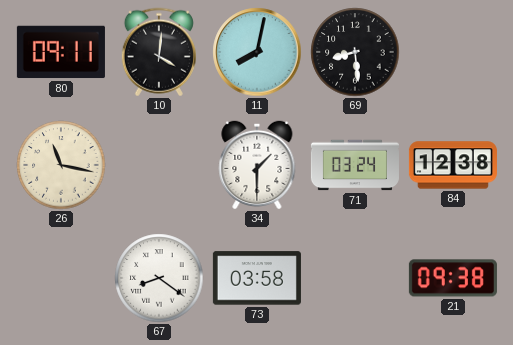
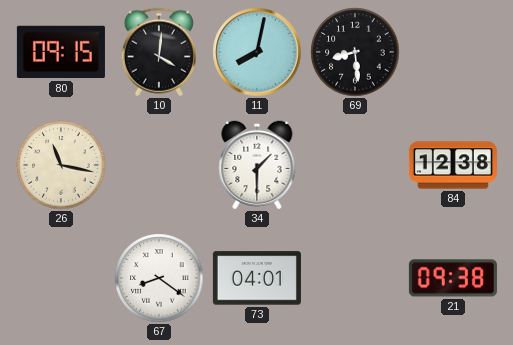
80: 09:11 -> 09:15 (61, 52)
71: 03:24 -> none (355, 165)
73: 03:58 -> 04:01 (257, 278)
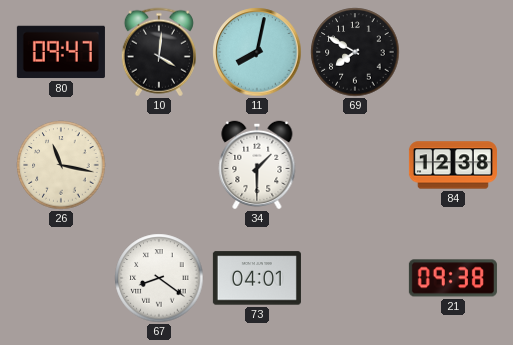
80: 09:15 -> 09:47 (61, 52)
69: 8:29 -> 7:50 (355, 52)
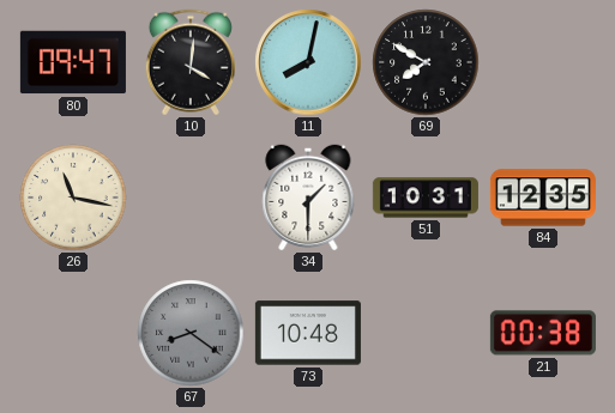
51: none -> 10:31 (426, 198)
84: 12:38 -> 12:35 (543, 198)
67 dial: white -> grey (191, 333)
73: 04:01 -> 10:48 (308, 333)
21: 09:38 -> 00:38 (543, 333)
